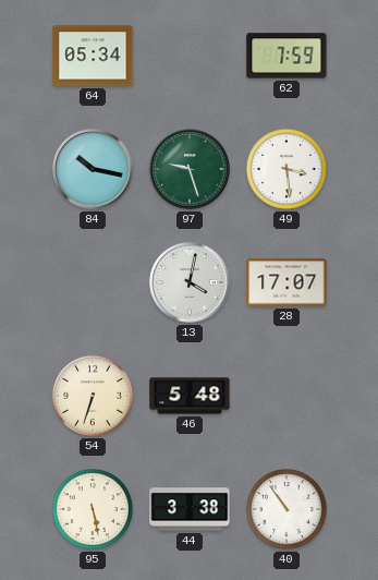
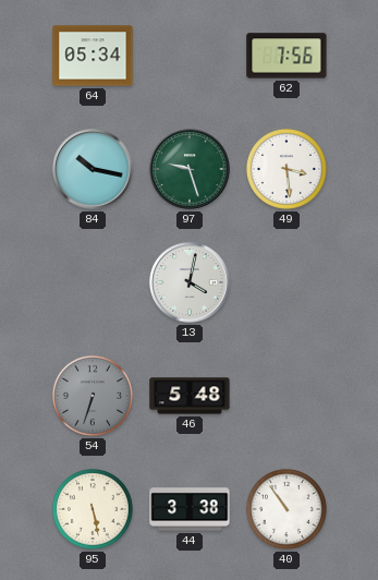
62: 7:59 -> 7:56 (286, 56)
28: 17:07 -> none (286, 282)
54 dial: cream -> grey (93, 396)
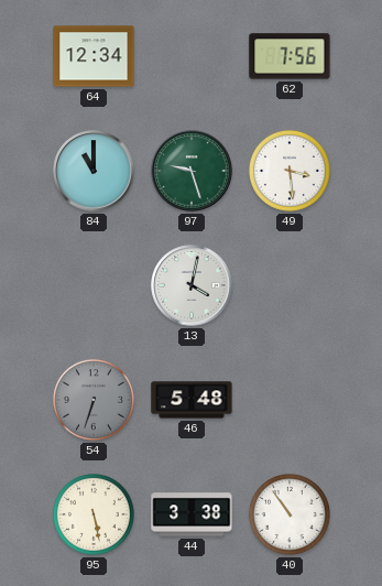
64: 05:34 -> 12:34 (94, 56)
84: 10:17 -> 11:00 (94, 171)
